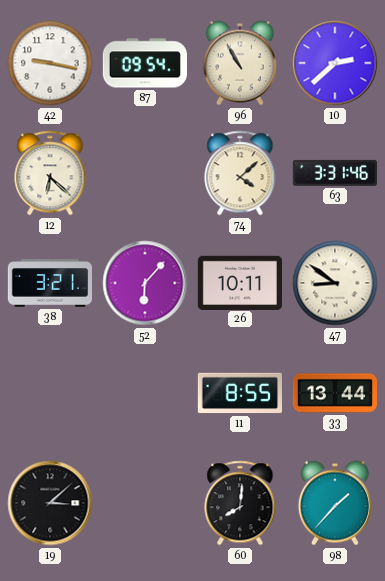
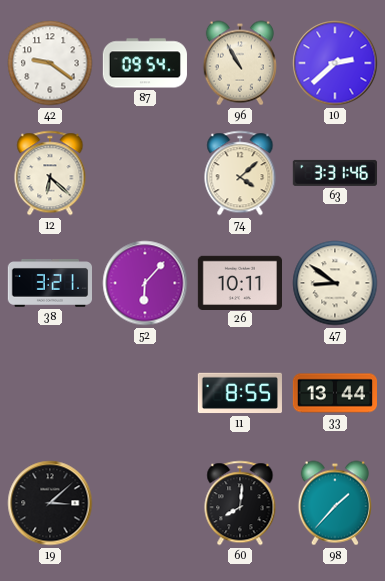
42: 9:17 -> 9:21 (50, 63)
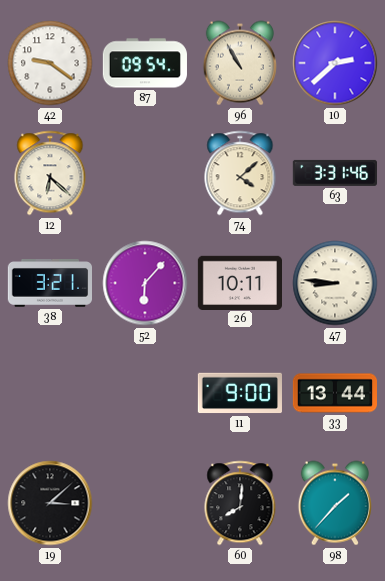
47: 8:51 -> 8:46 (335, 283)
11: 8:55 -> 9:00 (240, 393)
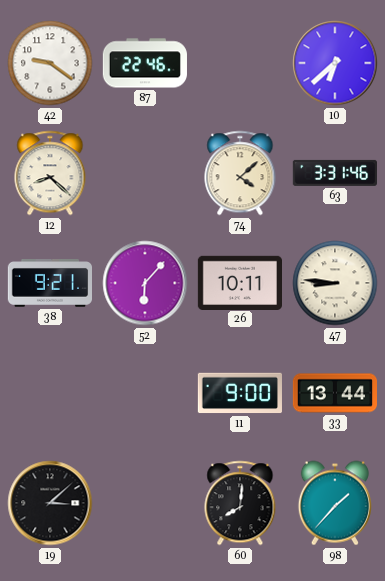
87: 09:54 -> 22:46 (145, 63)
96: 10:55 -> none (240, 63)
10: 2:38 -> 6:38 (335, 63)
12: 6:22 -> 8:22 (50, 173)
38: 3:21 -> 9:21 (49, 284)
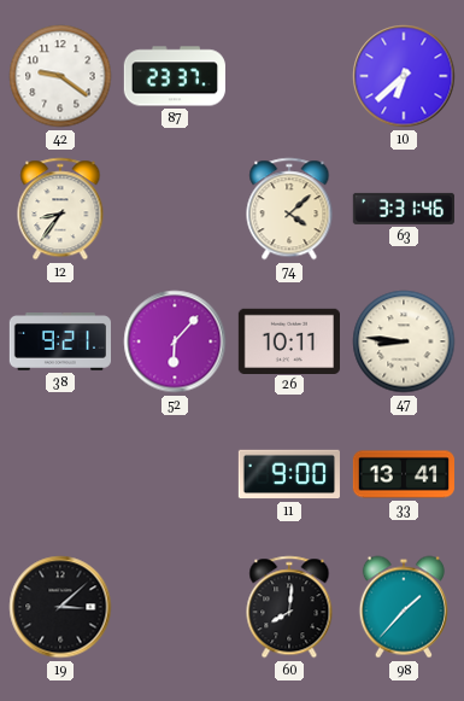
87: 22:46 -> 23:37 (175, 76)
12: 8:22 -> 8:36 (60, 209)
33: 13:44 -> 13:41 (403, 474)
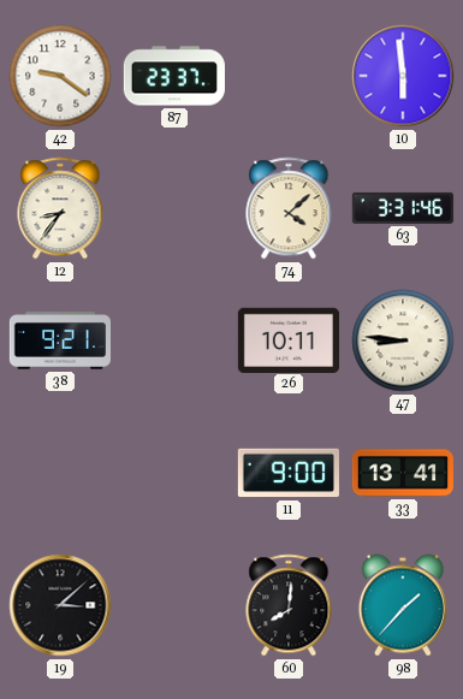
10: 6:38 -> 5:59 (403, 76)
52: 6:07 -> none (175, 341)
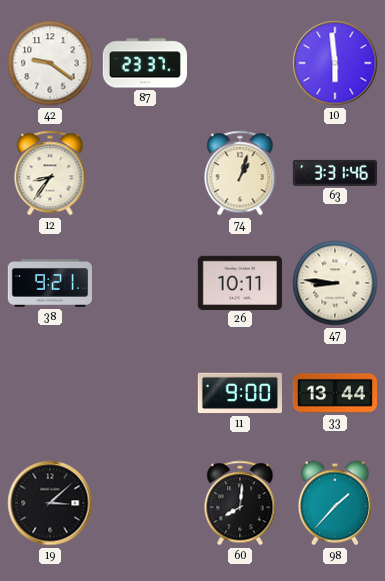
74: 4:08 -> 1:03 (240, 173)
33: 13:41 -> 13:44 (334, 393)
